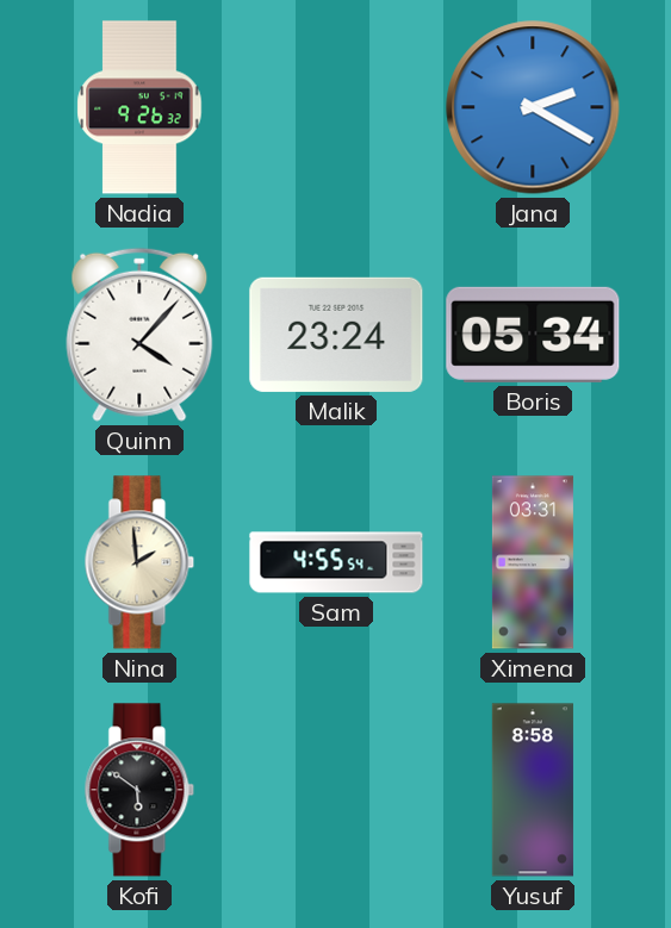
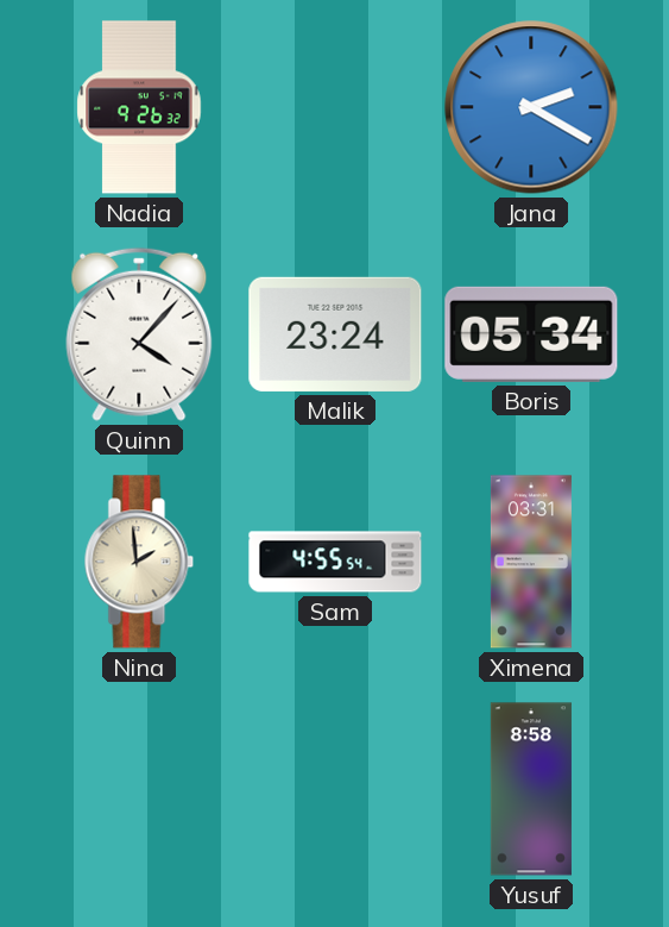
Kofi: 5:51 -> none (139, 790)
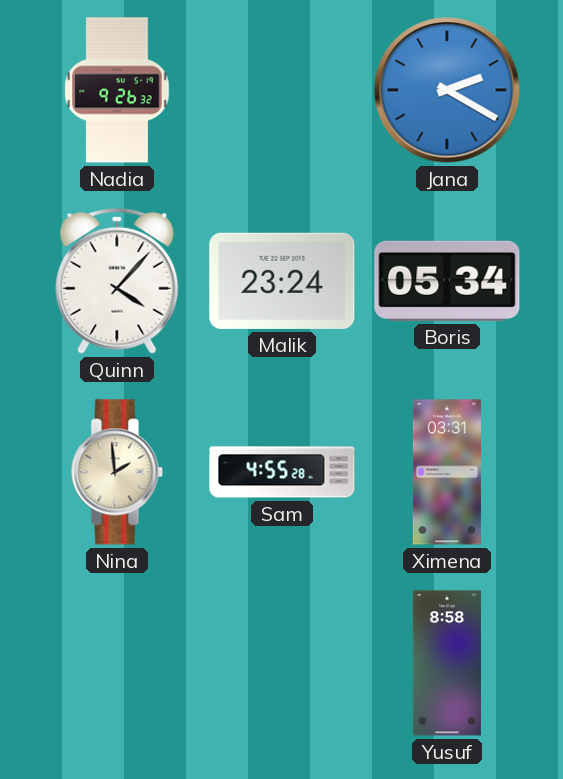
Sam: 4:55:54 -> 4:55:28 (282, 472)
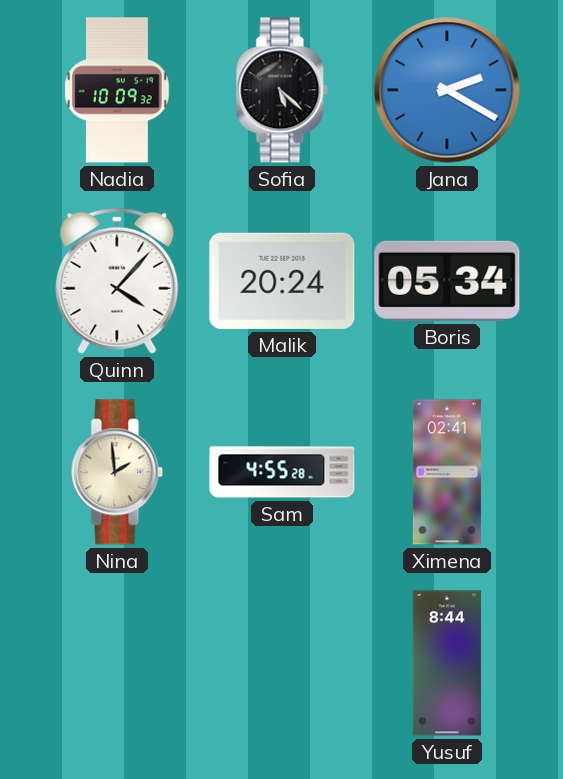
Nadia: 9:26 -> 10:09 (117, 90)
Sofia: none -> 5:22 (282, 90)
Malik: 23:24 -> 20:24 (282, 281)
Ximena: 03:31 -> 02:41 (447, 472)
Yusuf: 8:58 -> 8:44 (447, 663)
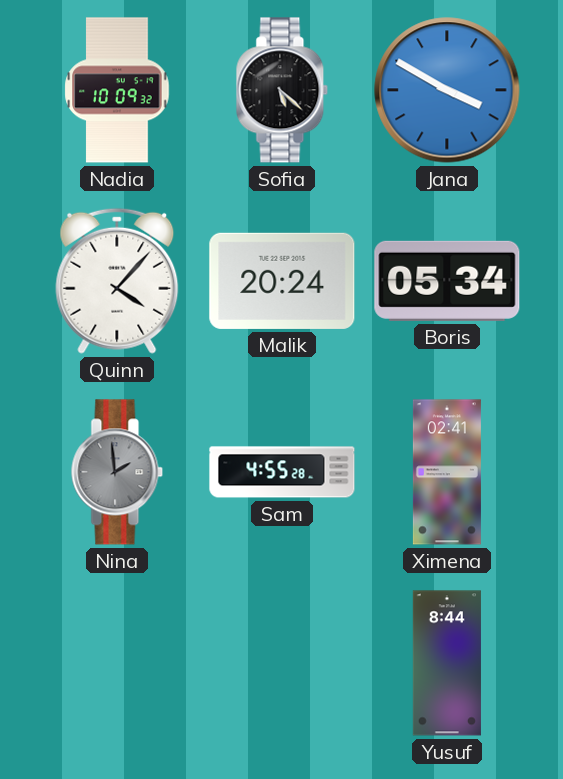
Jana: 2:20 -> 3:50 (447, 90)
Nina dial: cream -> grey (117, 472)
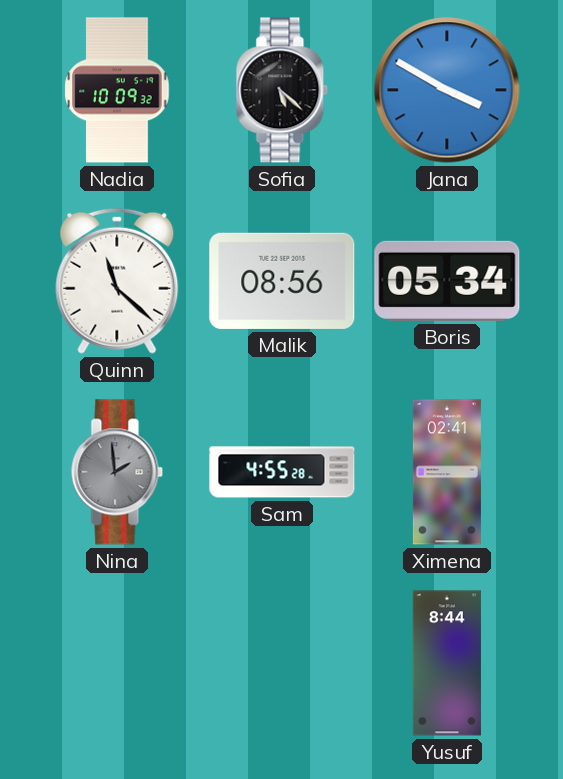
Quinn: 4:07 -> 11:22 (117, 281)
Malik: 20:24 -> 08:56 (282, 281)
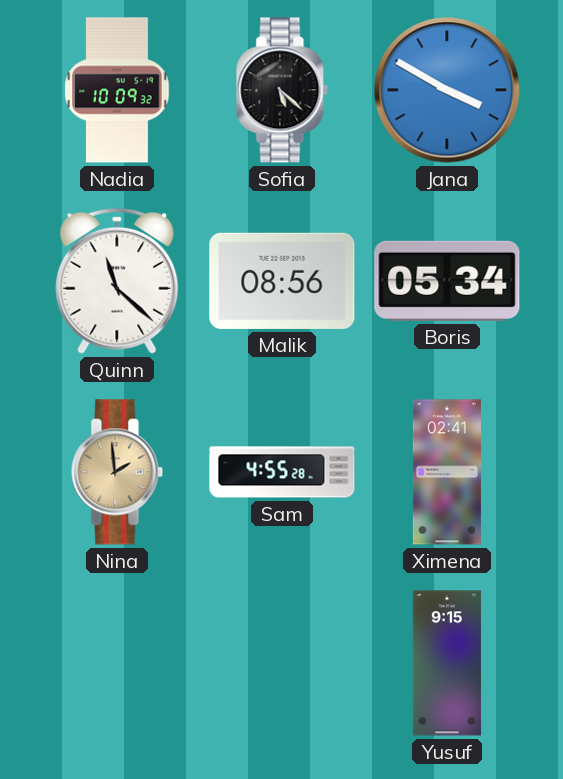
Nina dial: grey -> champagne (117, 472)
Yusuf: 8:44 -> 9:15 (447, 663)
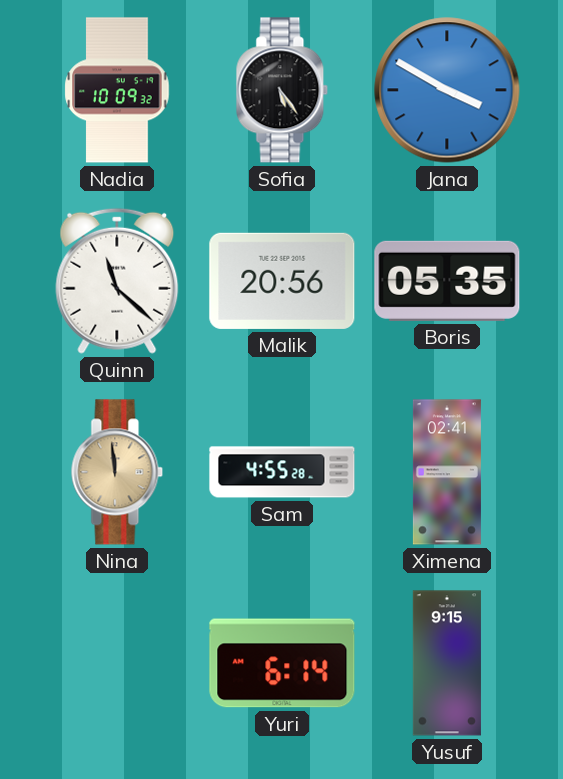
Sofia: 5:22 -> 5:24 (282, 90)
Malik: 08:56 -> 20:56 (282, 281)
Boris: 05:34 -> 05:35 (447, 281)
Nina: 1:59 -> 11:59 (117, 472)
Yuri: none -> 6:14 (282, 663)
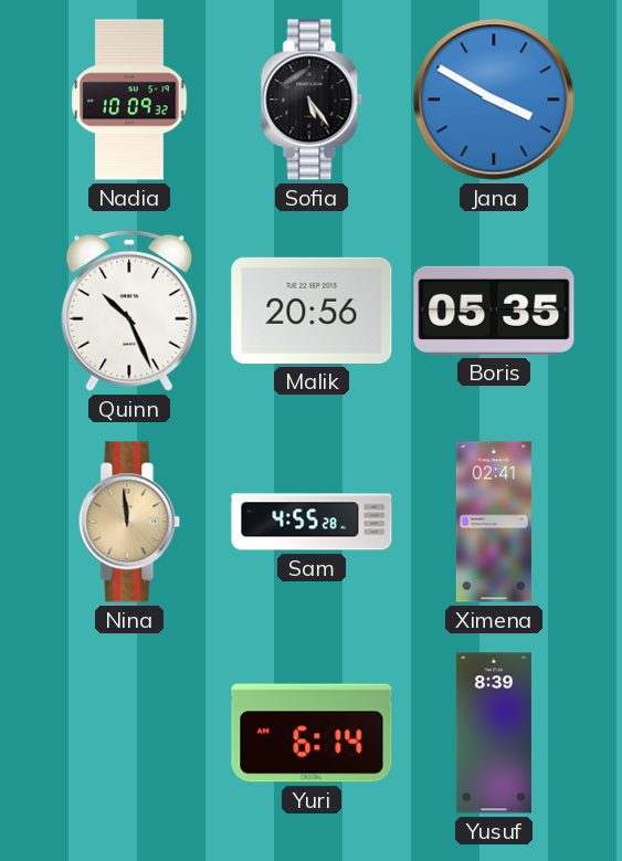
Quinn: 11:22 -> 10:26 (129, 311)
Yusuf: 9:15 -> 8:39 (494, 733)
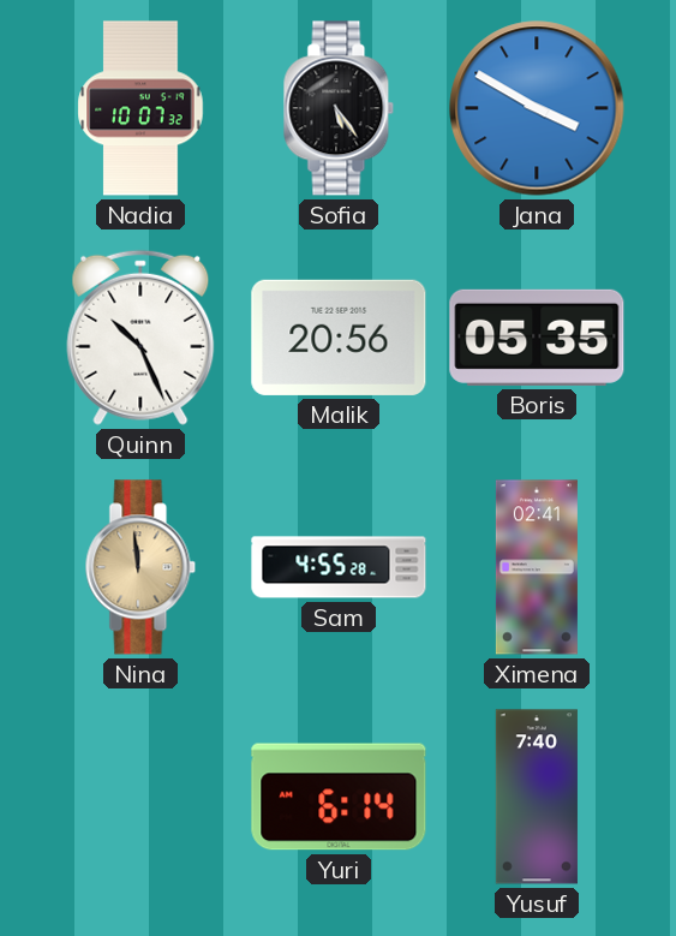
Nadia: 10:09 -> 10:07 (140, 108)
Yusuf: 8:39 -> 7:40 (537, 797)
